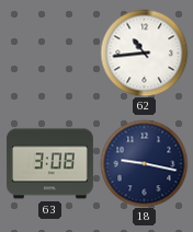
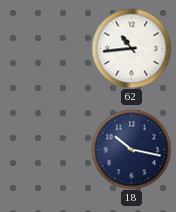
63: 3:08 -> none (50, 164)
18: 9:17 -> 10:17 (131, 149)
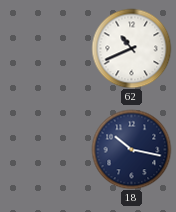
62: 10:44 -> 10:41 (131, 48)
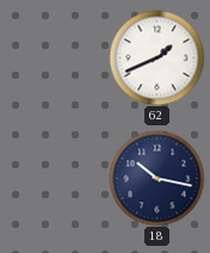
62: 10:41 -> 1:41 (156, 57)
